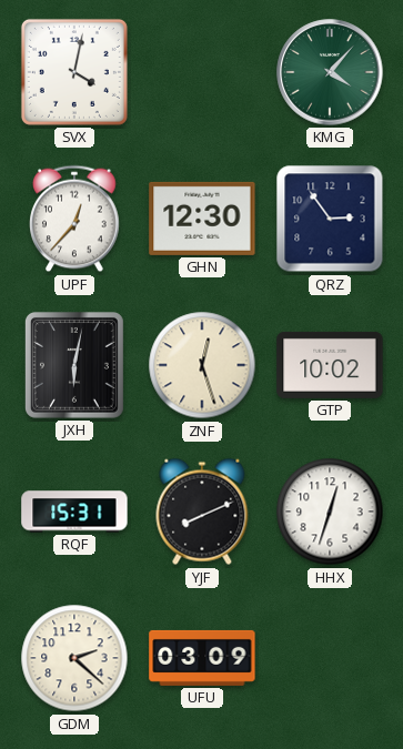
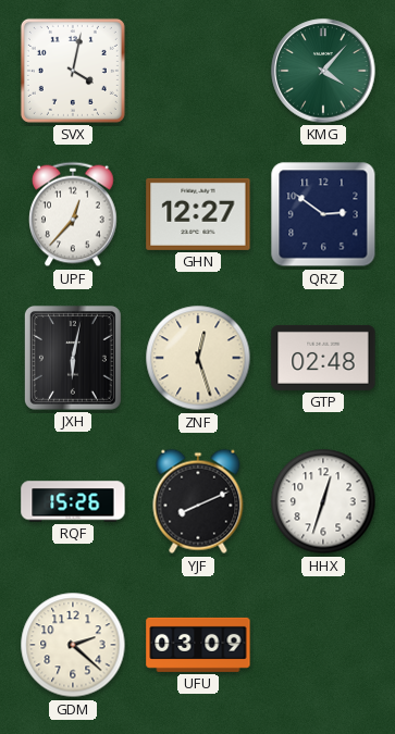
GHN: 12:30 -> 12:27 (198, 214)
QRZ: 2:54 -> 2:51 (323, 214)
GTP: 10:02 -> 02:48 (323, 358)
RQF: 15:31 -> 15:26 (73, 501)
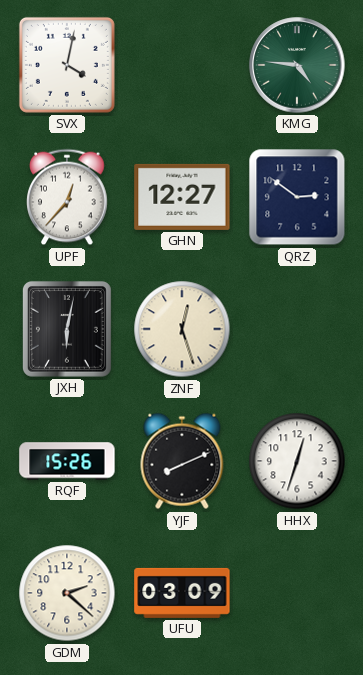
KMG: 4:07 -> 4:46 (297, 65)
GTP: 02:48 -> none (323, 358)
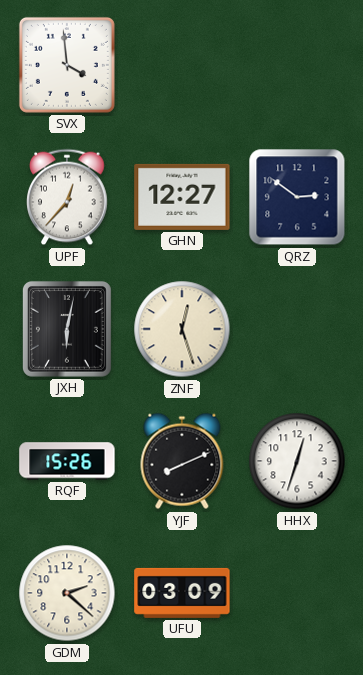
SVX: 4:02 -> 3:59 (67, 65)
KMG: 4:46 -> none (297, 65)
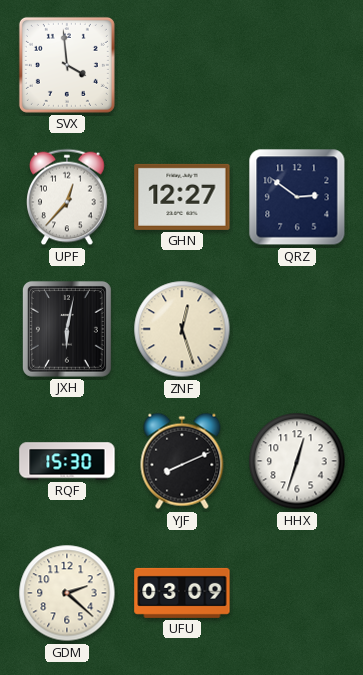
RQF: 15:26 -> 15:30 (67, 461)
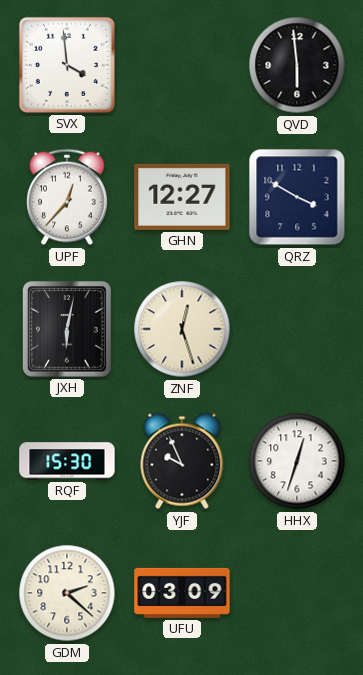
QVD: none -> 5:59 (297, 65)
QRZ: 2:51 -> 3:50 (297, 197)
YJF: 8:11 -> 9:56 (182, 461)
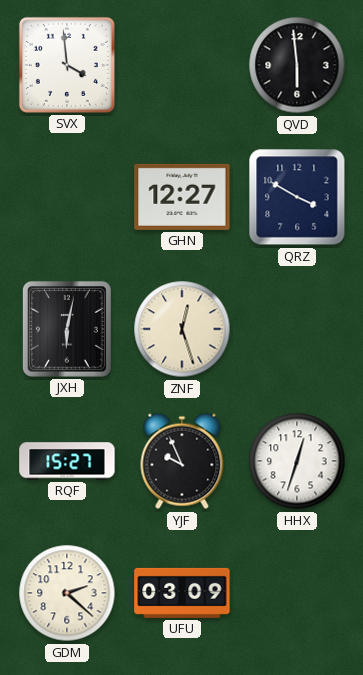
UPF: 12:37 -> none (67, 197)
RQF: 15:30 -> 15:27 (67, 461)
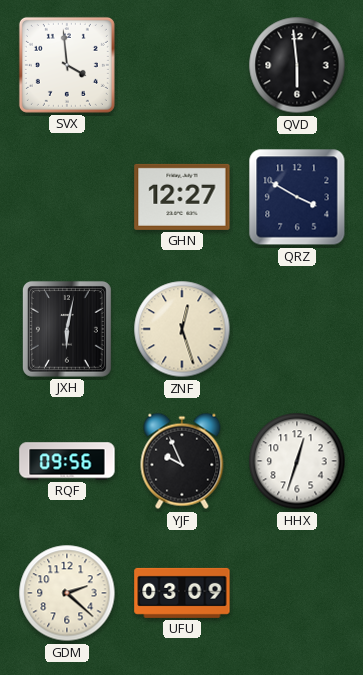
RQF: 15:27 -> 09:56 (67, 461)
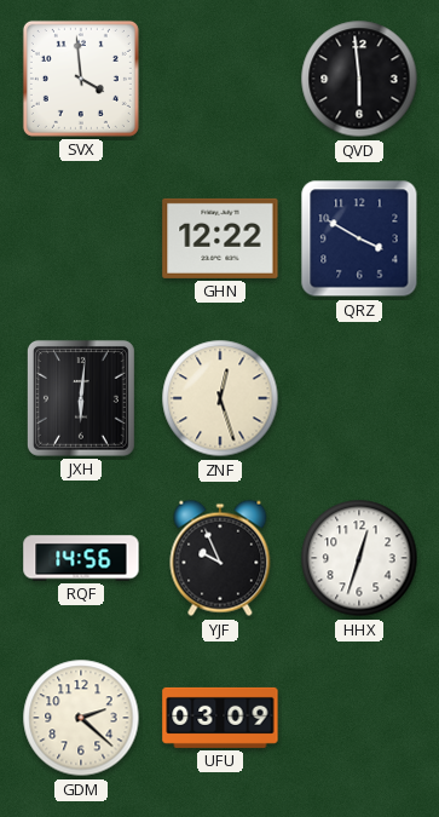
GHN: 12:27 -> 12:22 (220, 238)
JXH: 6:02 -> 6:01 (81, 398)
RQF: 09:56 -> 14:56 (81, 558)
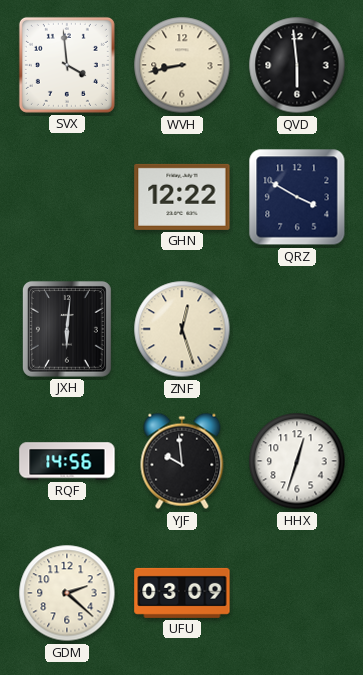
WVH: none -> 8:43 (182, 65)
YJF: 9:56 -> 9:59 (182, 461)
